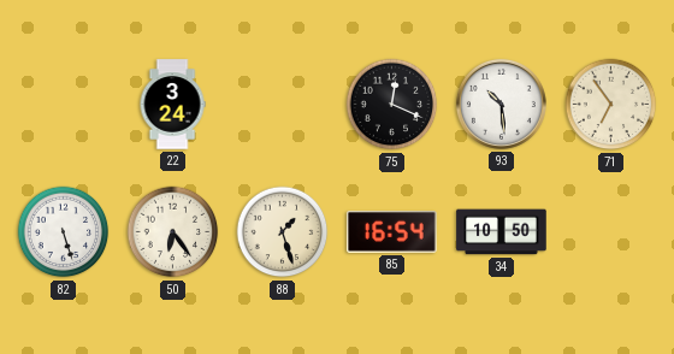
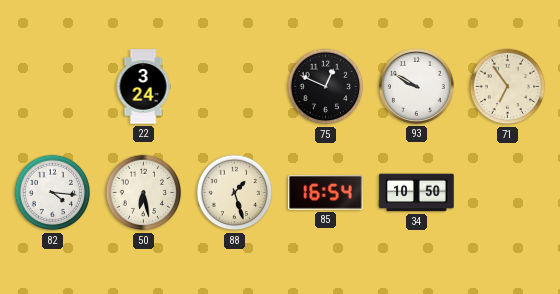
75: 12:19 -> 12:49 (326, 87)
93: 10:29 -> 9:50 (416, 86)
82: 5:27 -> 4:16 (53, 193)
50: 6:24 -> 6:28 (144, 193)
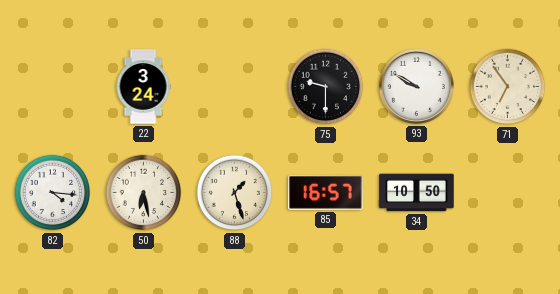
75: 12:49 -> 9:30 (326, 87)
85: 16:54 -> 16:57 (326, 193)
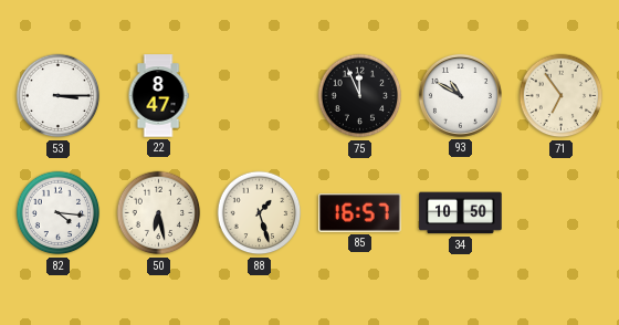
53: none -> 3:15 (59, 96)
22: 3:24 -> 8:47 (158, 96)
75: 9:30 -> 11:56 (360, 96)
93: 9:50 -> 10:50 (460, 95)
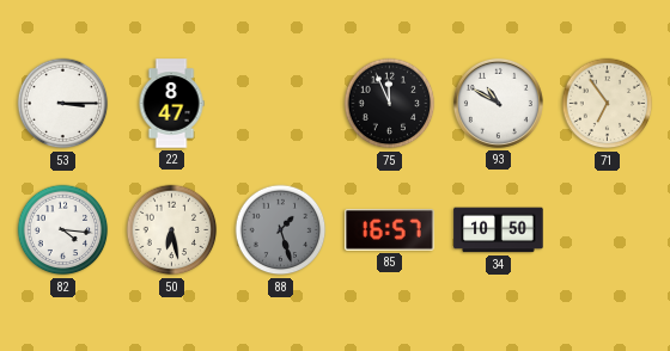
88 dial: cream -> grey (281, 230)
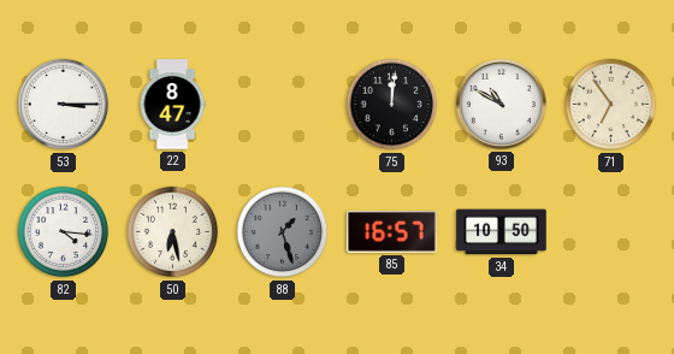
75: 11:56 -> 12:01 (392, 105)
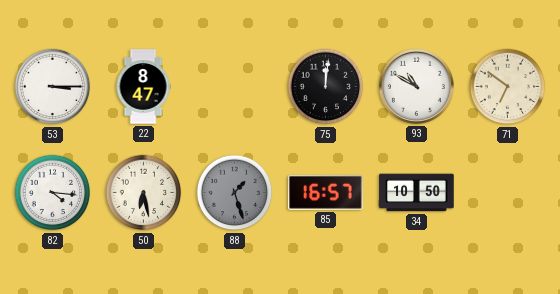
71: 6:54 -> 6:51 (508, 87)
